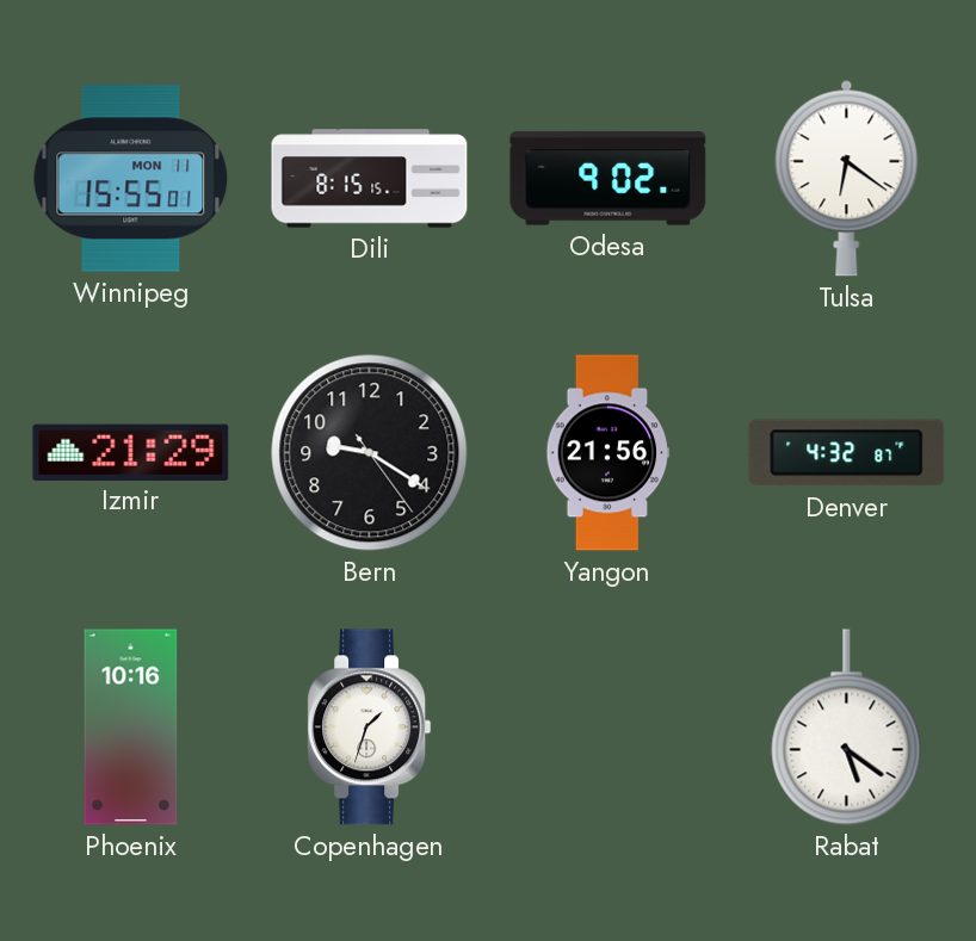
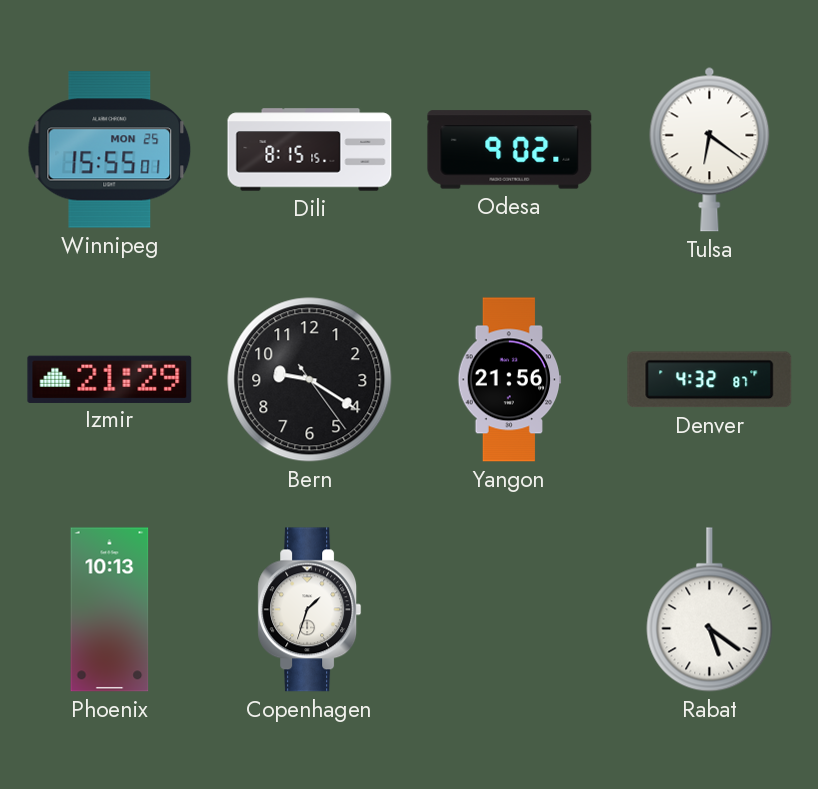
Winnipeg date: MON 11 -> MON 25 (110, 150)
Phoenix: 10:16 -> 10:13 (110, 610)
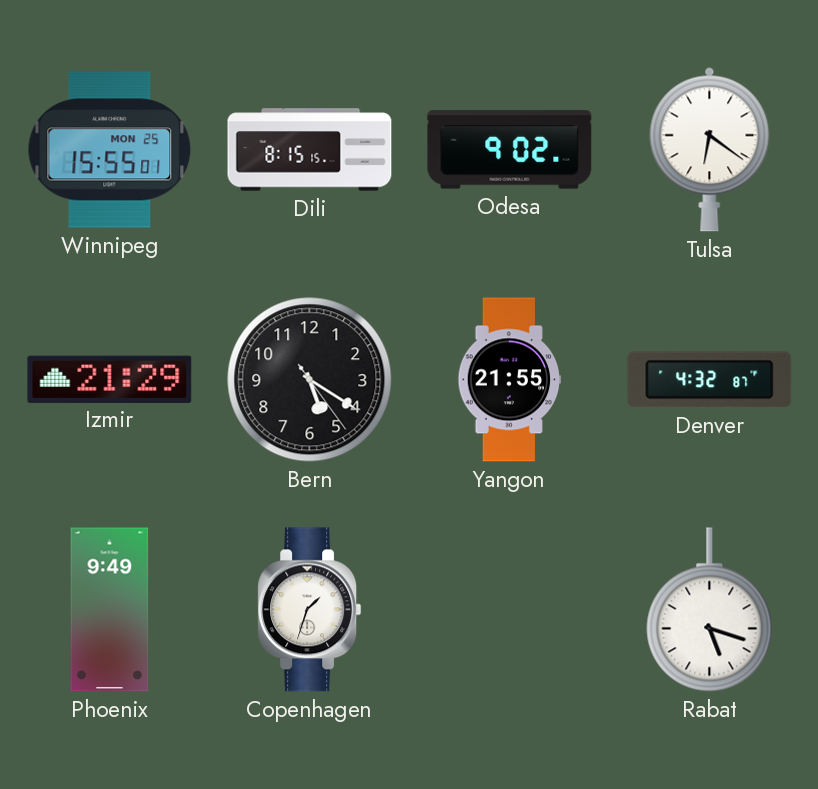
Bern: 9:20 -> 5:20 (310, 380)
Yangon: 21:56 -> 21:55 (510, 380)
Phoenix: 10:13 -> 9:49 (110, 610)
Rabat: 5:21 -> 5:18 (710, 610)
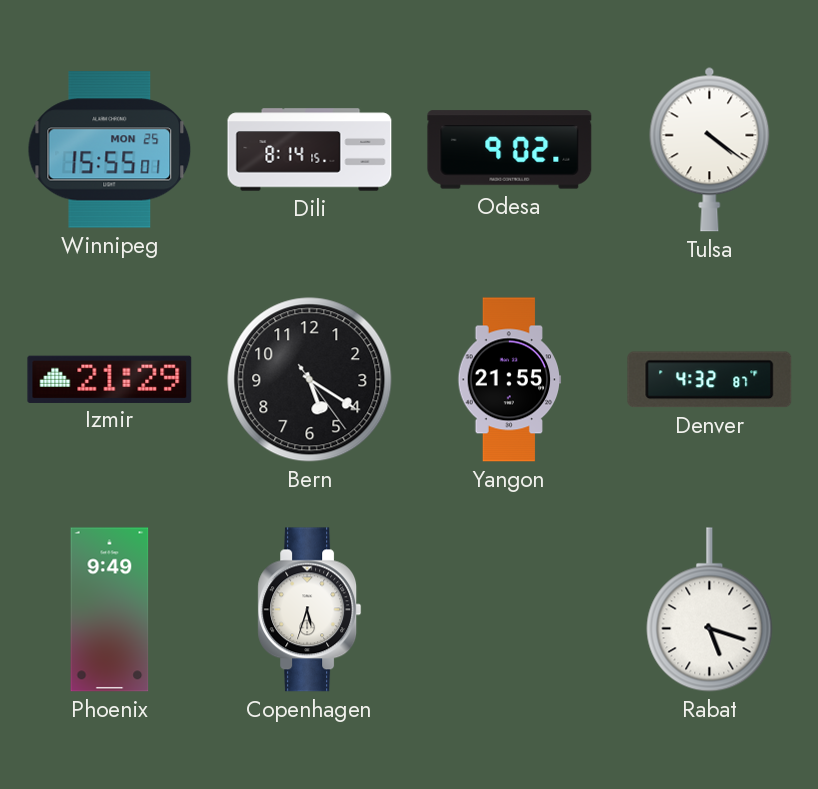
Dili: 8:15 -> 8:14 (310, 150)
Tulsa: 6:21 -> 4:21 (710, 149)
Copenhagen: 1:33 -> 5:33 (310, 610)
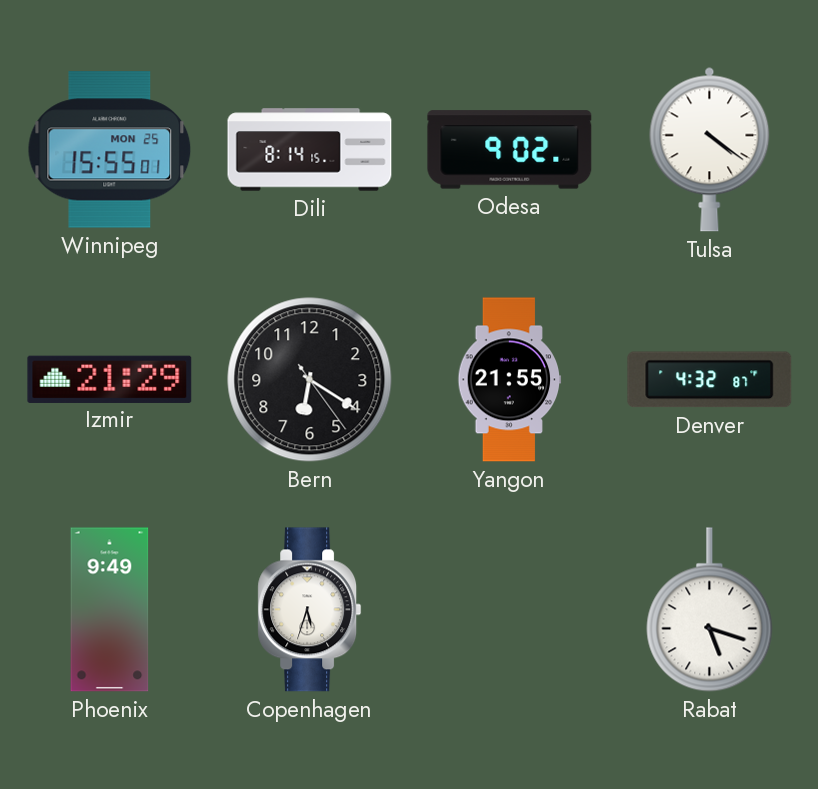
Bern: 5:20 -> 6:20 (310, 380)
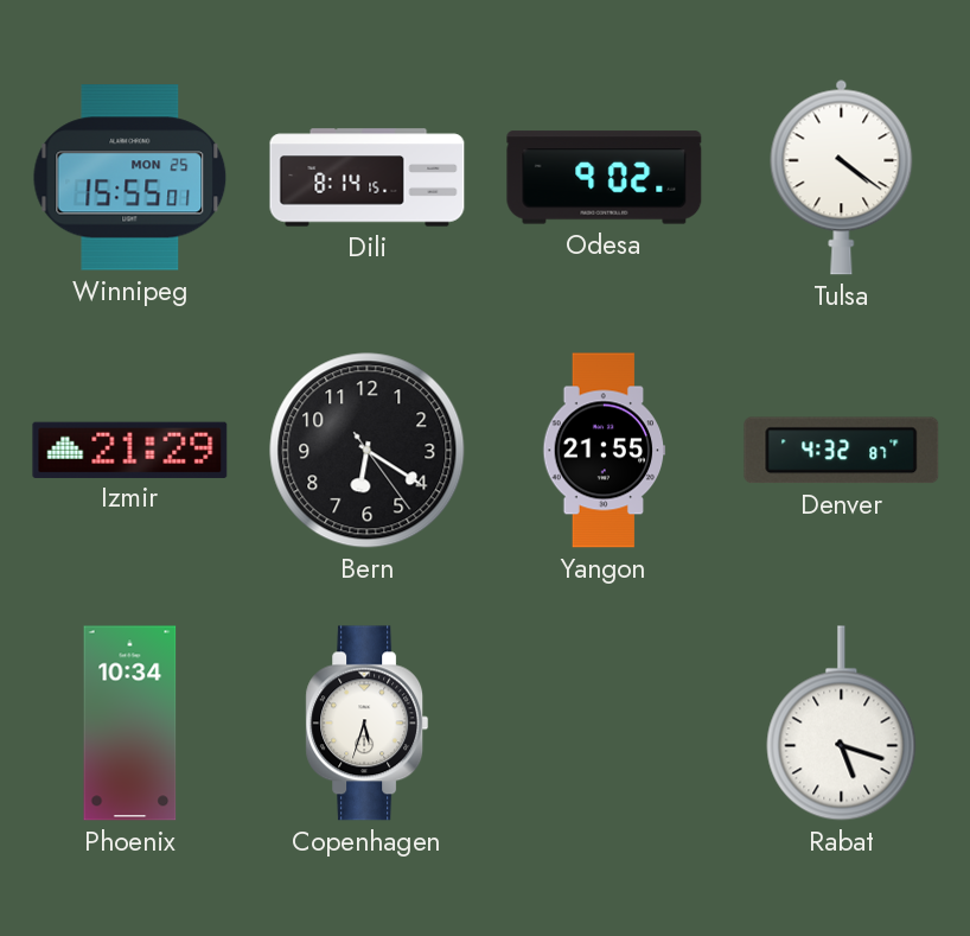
Phoenix: 9:49 -> 10:34 (130, 724)
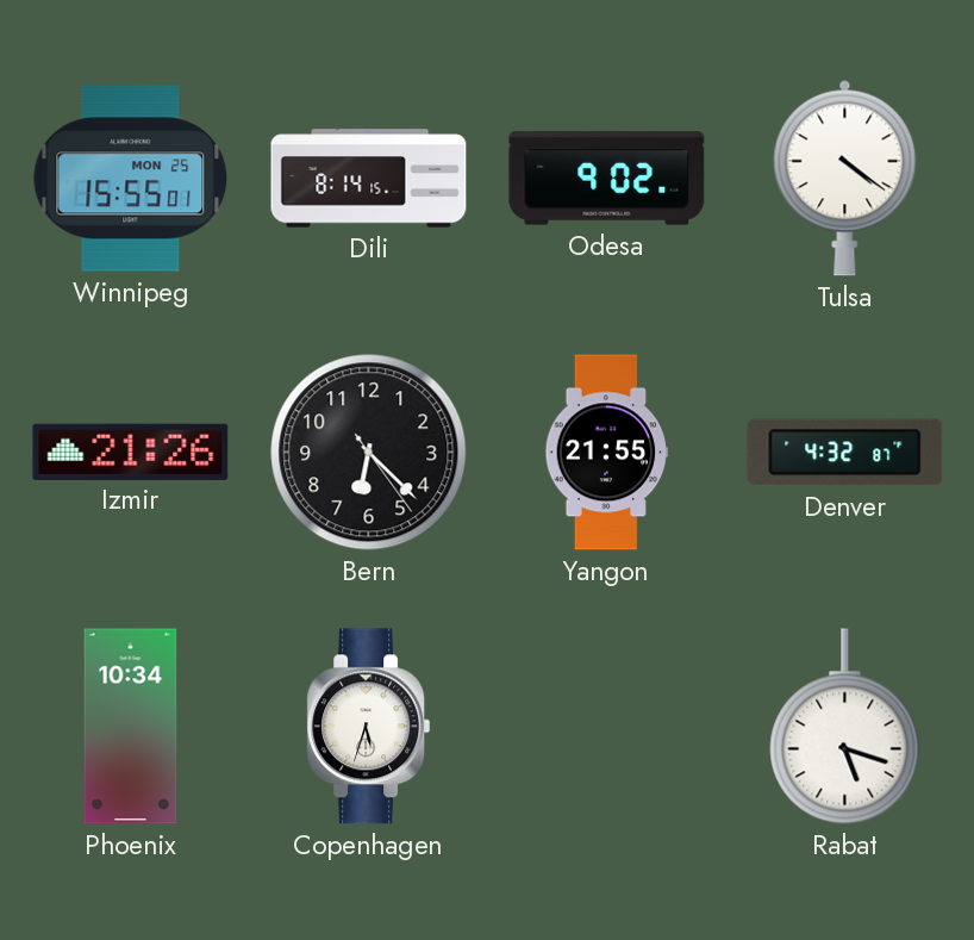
Izmir: 21:29 -> 21:26 (131, 452)
Bern: 6:20 -> 6:22 (369, 453)
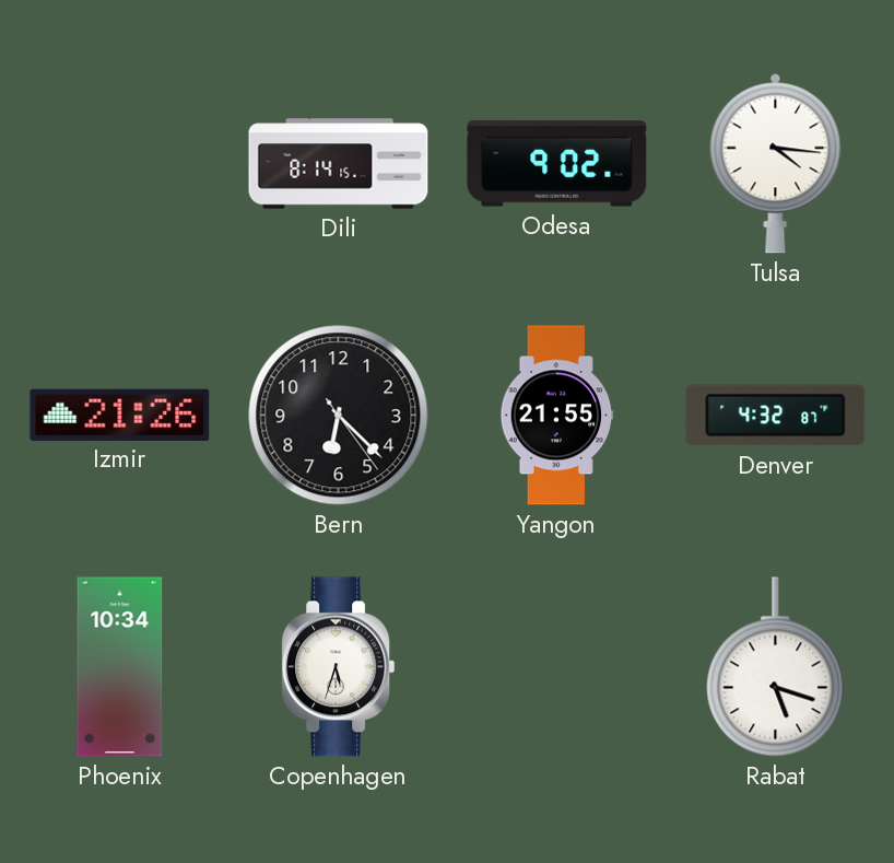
Winnipeg: 15:55 -> none (131, 179)
Tulsa: 4:21 -> 4:16 (776, 163)
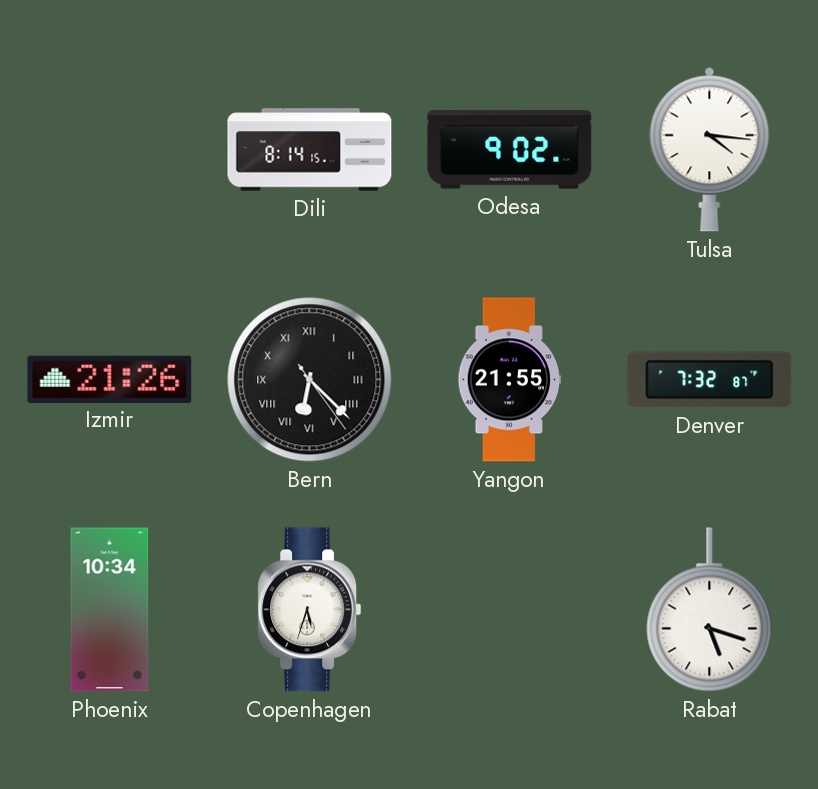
Bern numerals: Arabic -> Roman (310, 380)
Denver: 4:32 -> 7:32 (710, 380)
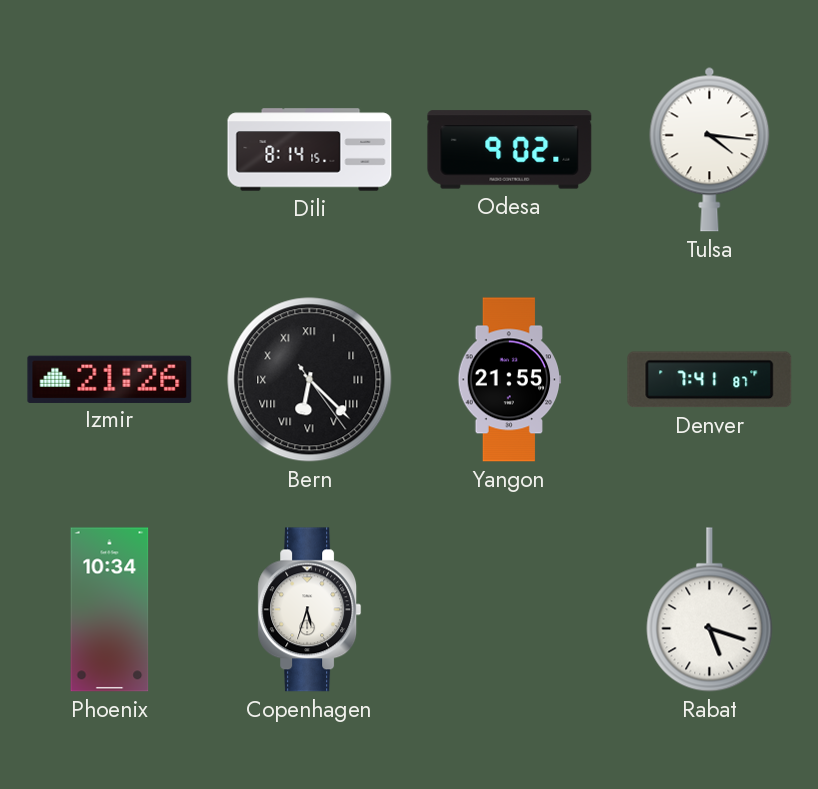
Denver: 7:32 -> 7:41 (710, 380)
